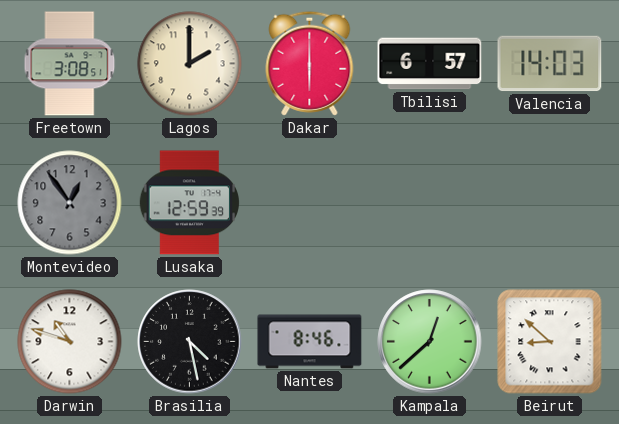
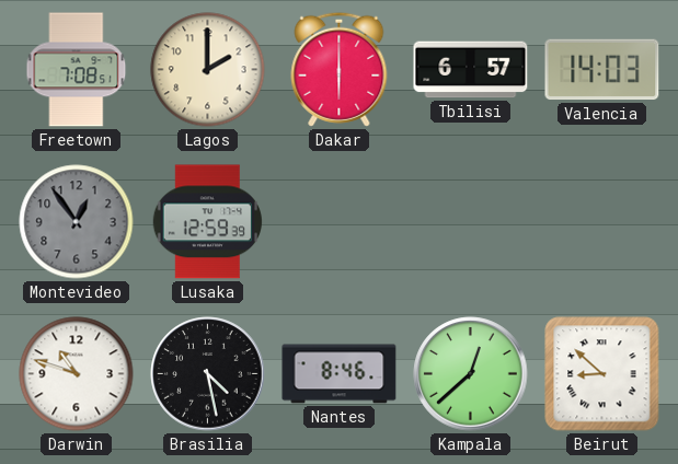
Freetown: 3:08 -> 7:08 (77, 70)
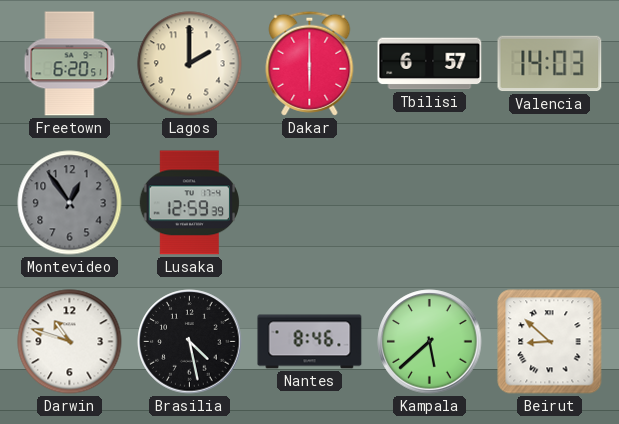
Freetown: 7:08 -> 6:20 (70, 64)
Kampala: 12:38 -> 5:38 (430, 342)
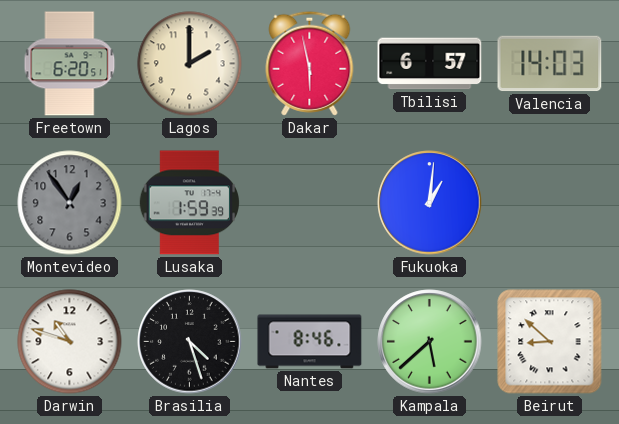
Dakar: 6:00 -> 5:58 (310, 63)
Lusaka: 12:59 -> 1:59 (189, 203)
Fukuoka: none -> 1:01 (430, 203)
Brasilia: 4:28 -> 4:27 (190, 342)
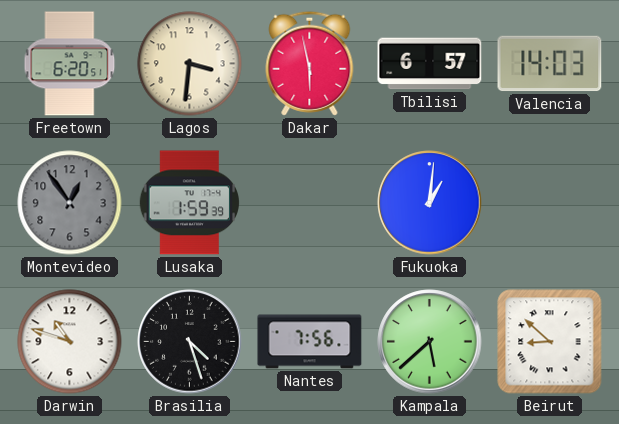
Lagos: 2:00 -> 3:31 (190, 64)
Nantes: 8:46 -> 7:56 (310, 342)
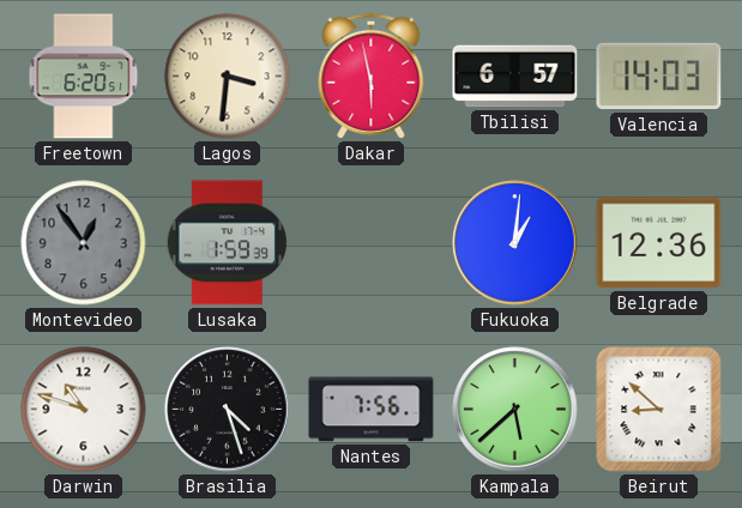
Belgrade: none -> 12:36 (659, 243)
